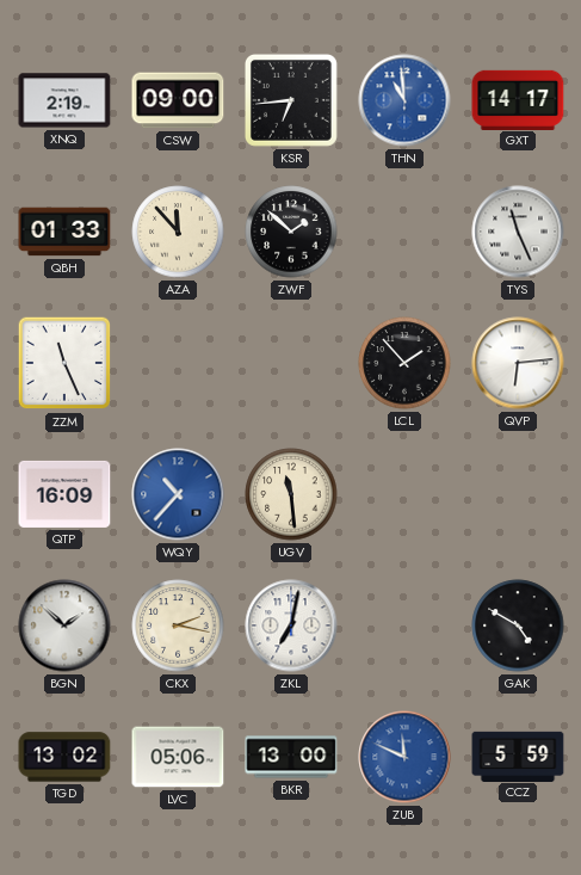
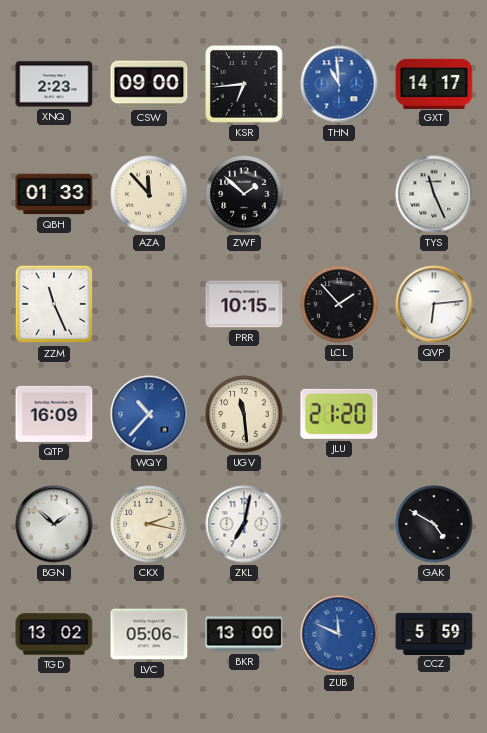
XNQ: 2:19 -> 2:23 (54, 84)
PRR: none -> 10:15 (244, 304)
JLU: none -> 21:20 (339, 414)
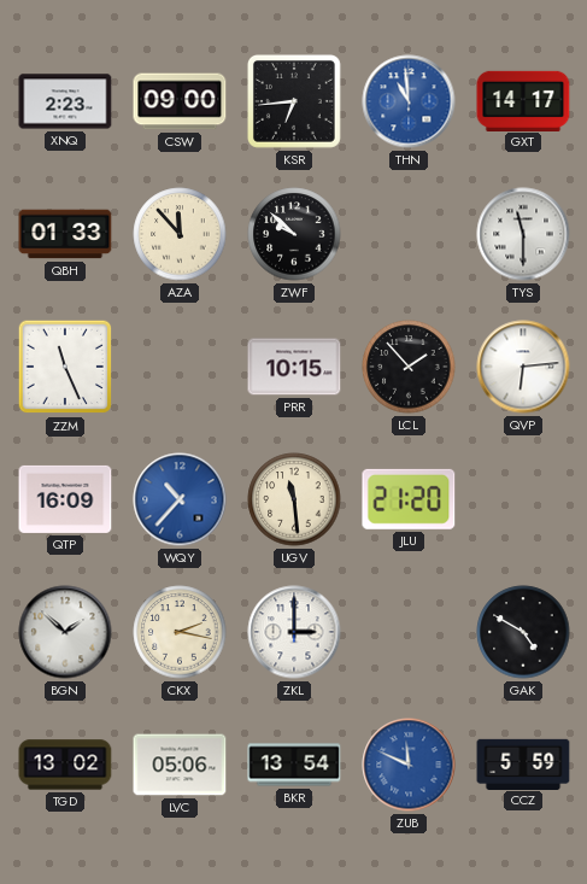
ZWF: 1:52 -> 9:52 (294, 234)
TYS: 11:26 -> 11:30 (523, 234)
ZKL: 7:02 -> 3:00 (294, 632)
BKR: 13:00 -> 13:54 (294, 765)
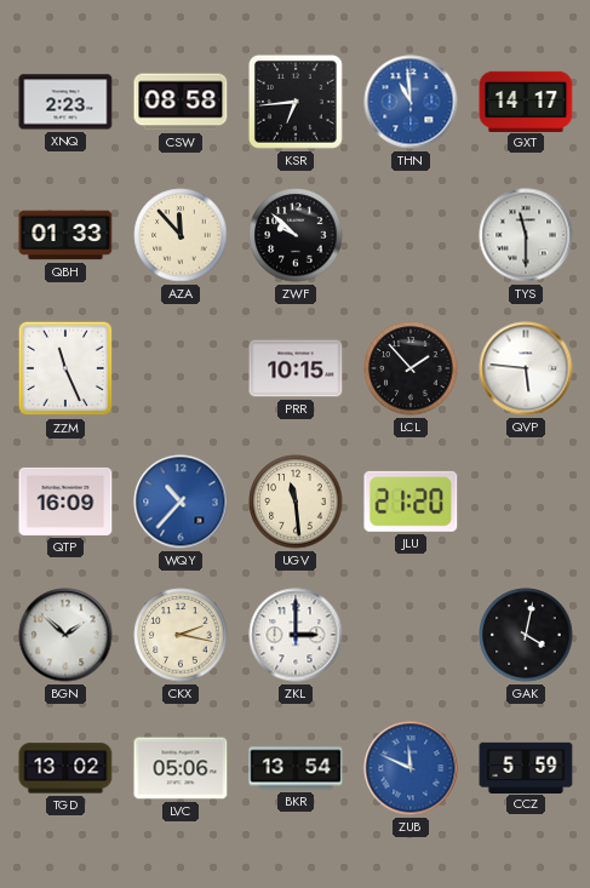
CSW: 09:00 -> 08:58 (181, 102)
QVP: 6:14 -> 5:46 (526, 368)
GAK: 4:50 -> 4:02 (526, 635)
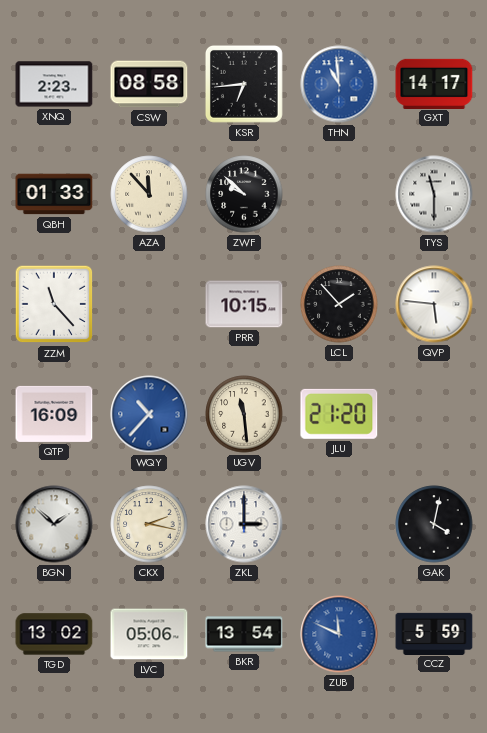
ZZM: 11:26 -> 11:23 (54, 304)
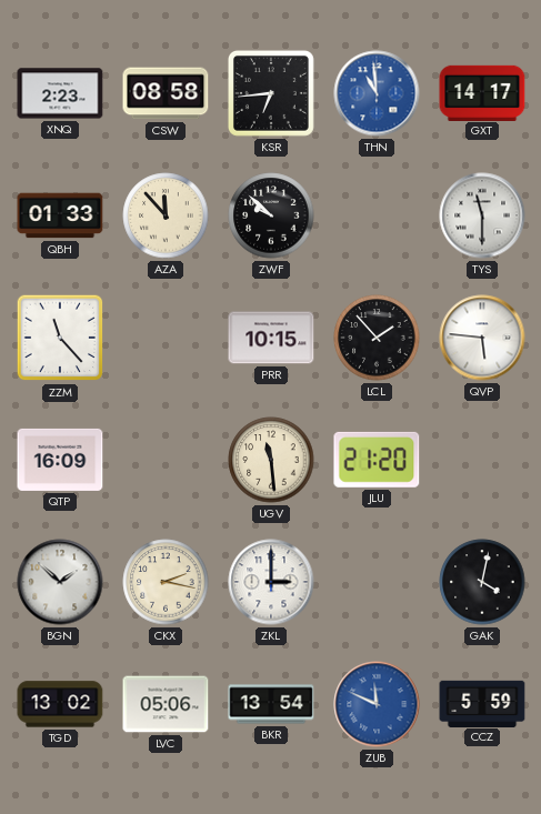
WQY: 10:37 -> none (149, 414)
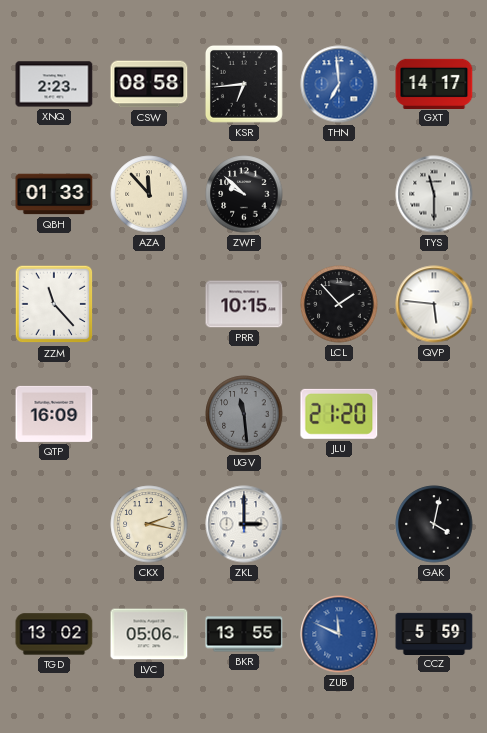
THN: 10:59 -> 6:59 (339, 84)
UGV dial: cream -> grey (244, 414)
BGN: 1:52 -> none (60, 582)
BKR: 13:54 -> 13:55 (244, 634)
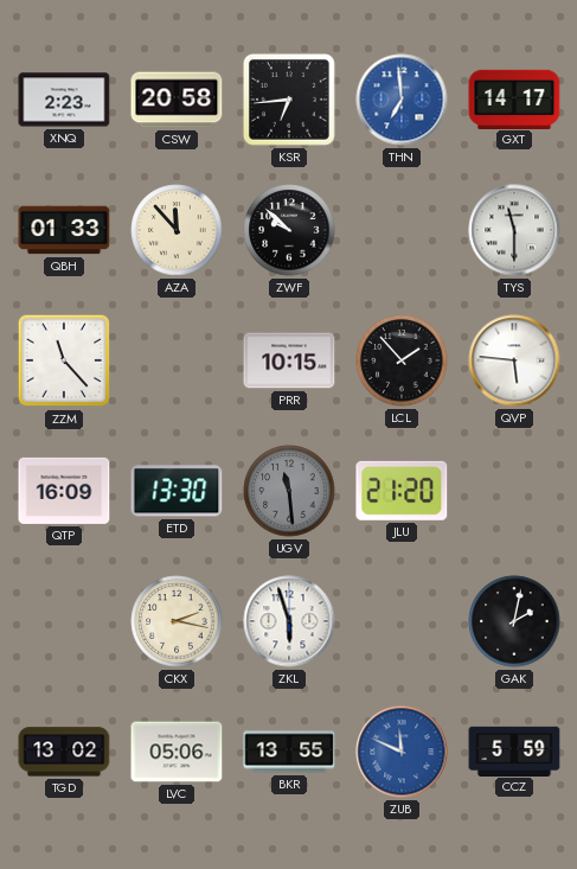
CSW: 08:58 -> 20:58 (177, 100)
ETD: none -> 13:30 (177, 491)
ZKL: 3:00 -> 5:57 (289, 621)
GAK: 4:02 -> 2:02 (514, 621)
